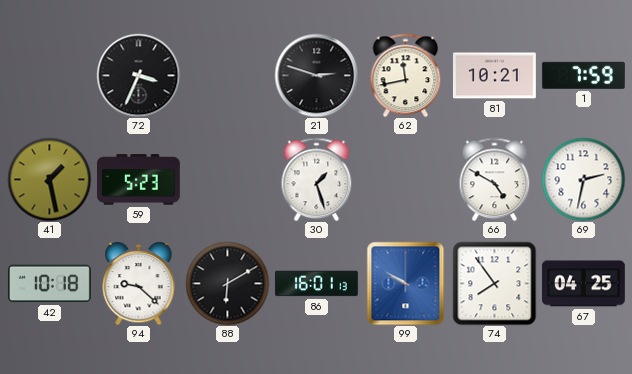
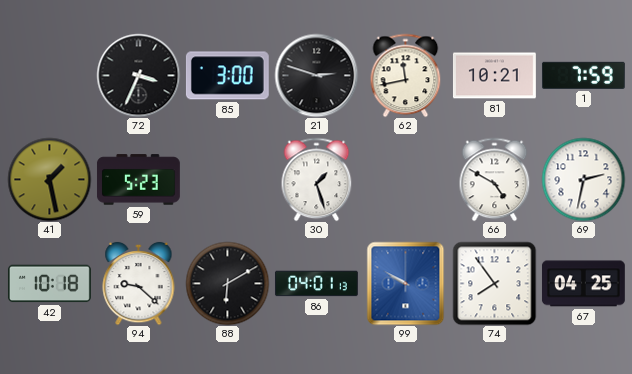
85: none -> 3:00 (227, 76)
86: 16:01 -> 04:01 (316, 284)
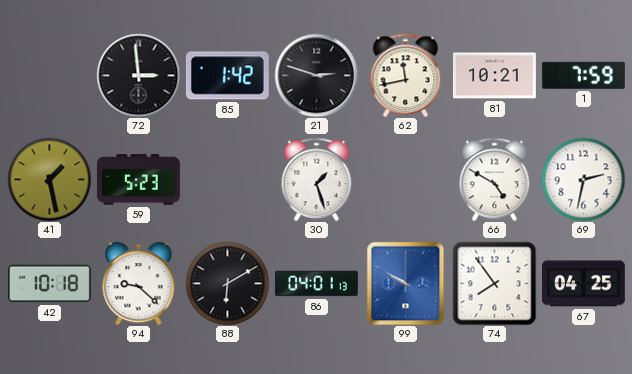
72: 3:34 -> 2:59 (138, 75)
85: 3:00 -> 1:42 (227, 76)
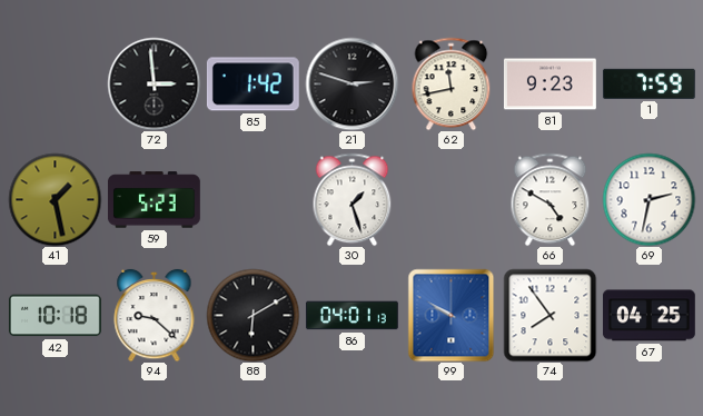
81: 10:21 -> 9:23 (549, 85)
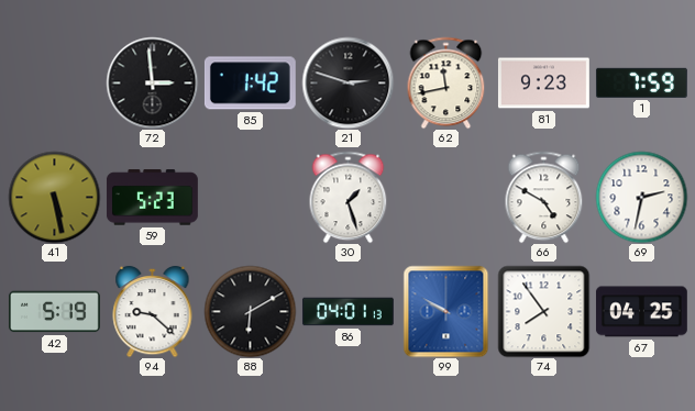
41: 1:28 -> 5:28 (54, 197)
42: 10:18 -> 5:19 (54, 312)
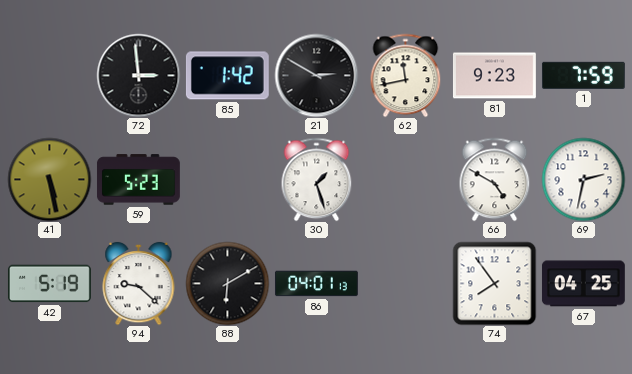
21: 2:48 -> 2:50 (316, 75)
99: 9:50 -> none (446, 311)
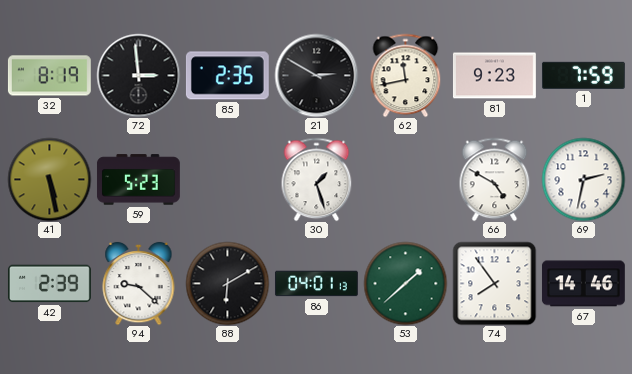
32: none -> 8:19 (49, 76)
85: 1:42 -> 2:35 (227, 76)
42: 5:19 -> 2:39 (49, 284)
53: none -> 1:38 (405, 283)
67: 04:25 -> 14:46 (583, 284)
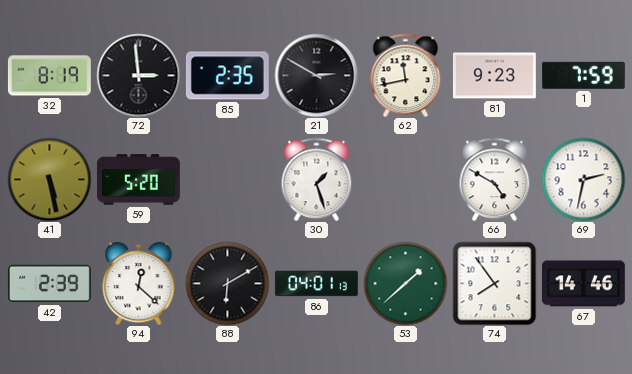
59: 5:23 -> 5:20 (138, 180)
94: 9:22 -> 12:22 (139, 283)
